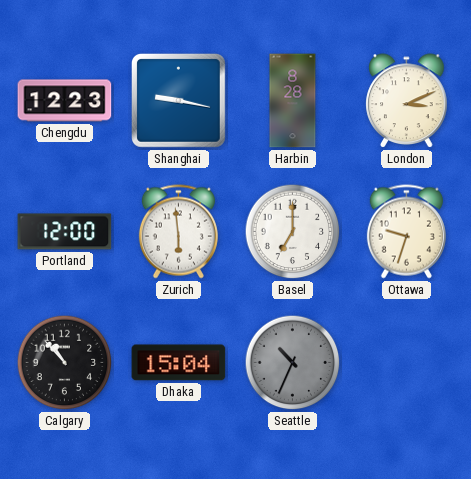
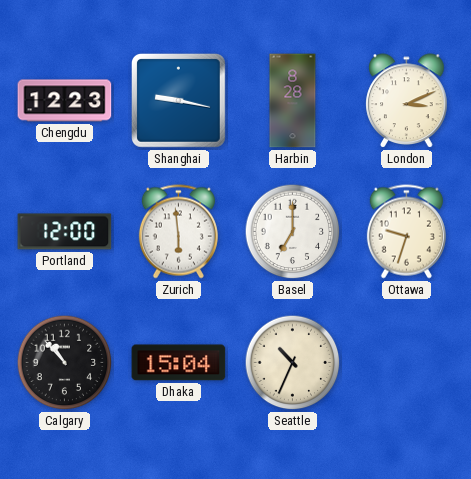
Seattle dial: grey -> cream (293, 363)
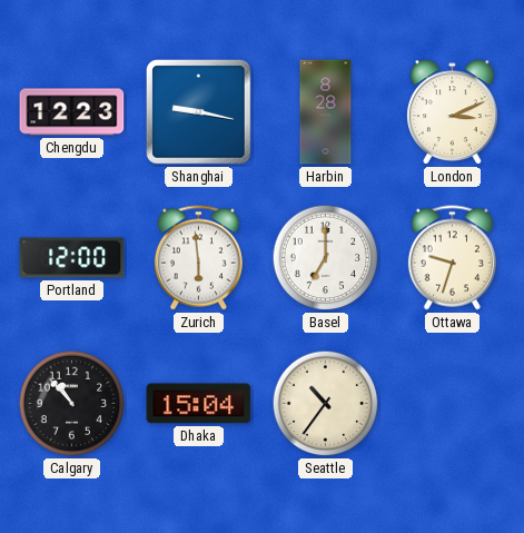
Seattle: 10:34 -> 10:36 (326, 404)
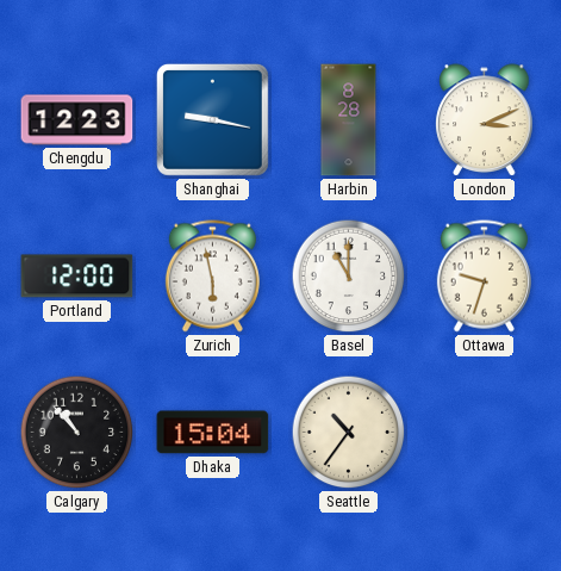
Zurich: 5:59 -> 5:58 (212, 277)
Basel: 7:00 -> 11:00 (349, 277)
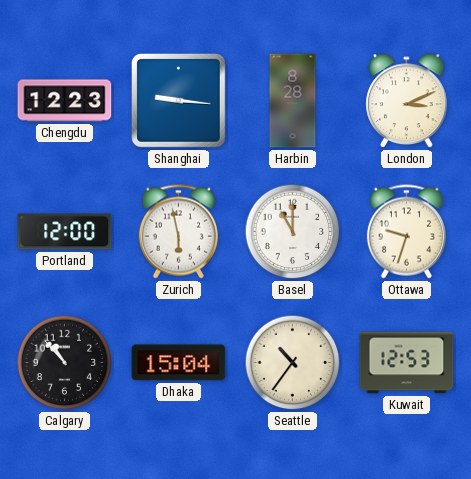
Shanghai: 9:17 -> 9:16 (179, 101)
Kuwait: none -> 12:53 (407, 363)
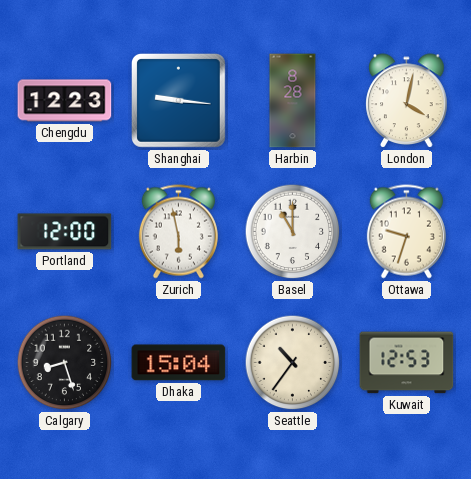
London: 3:11 -> 4:02 (407, 101)
Calgary: 10:53 -> 8:27 (65, 363)
